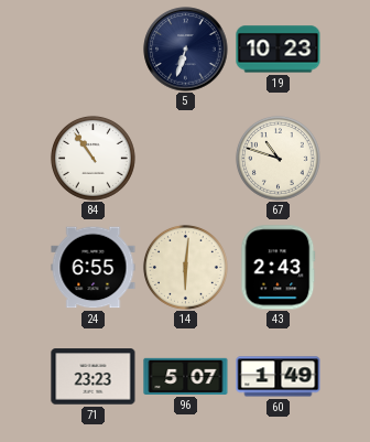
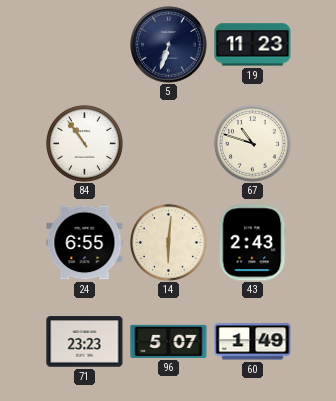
19: 10:23 -> 11:23 (253, 45)
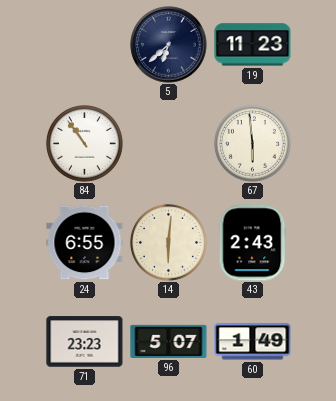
5: 6:33 -> 6:38 (169, 45)
67: 10:48 -> 5:59 (252, 143)
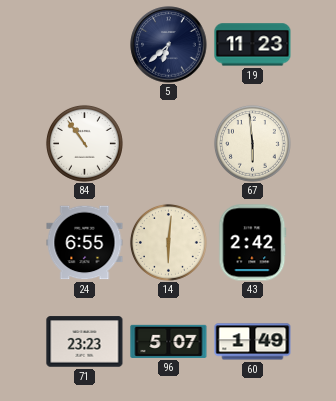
43: 2:43 -> 2:42 (253, 243)
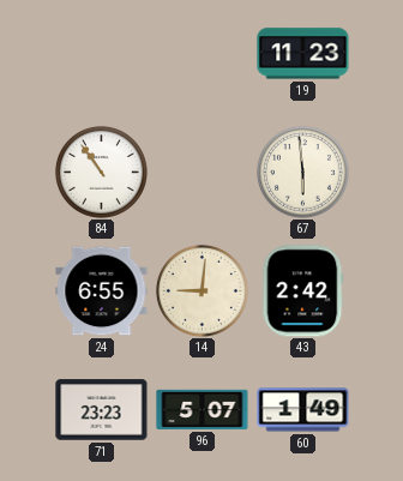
5: 6:38 -> none (169, 45)
14: 6:01 -> 9:01 (201, 290)
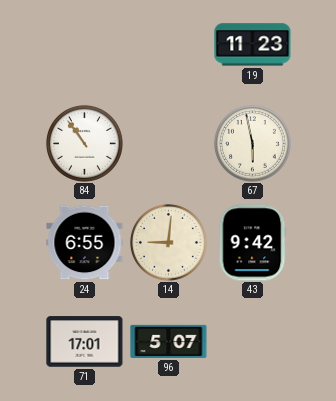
67: 5:59 -> 5:58 (252, 143)
43: 2:42 -> 9:42 (253, 243)
71: 23:23 -> 17:01 (85, 342)
60: 1:49 -> none (303, 410)
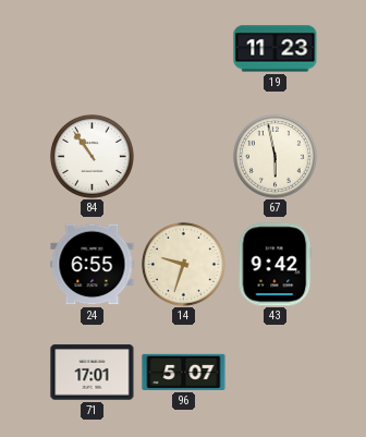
14: 9:01 -> 9:33 (183, 264)
